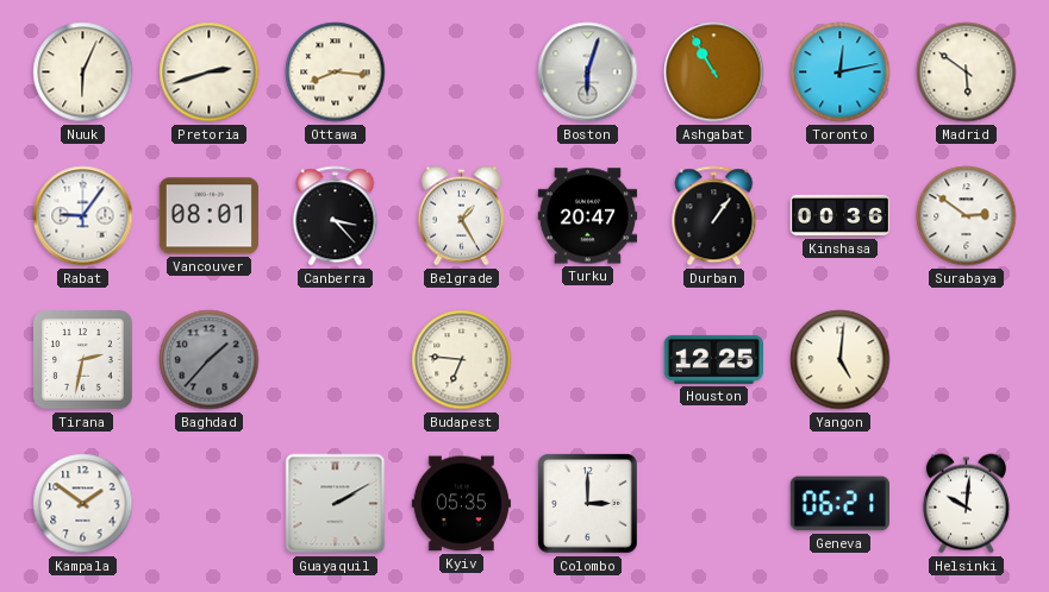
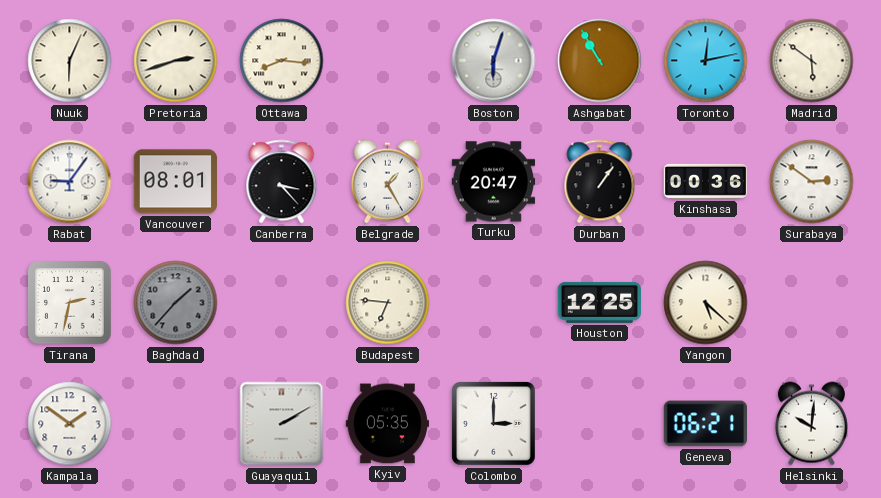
Yangon: 5:01 -> 5:22 (706, 303)
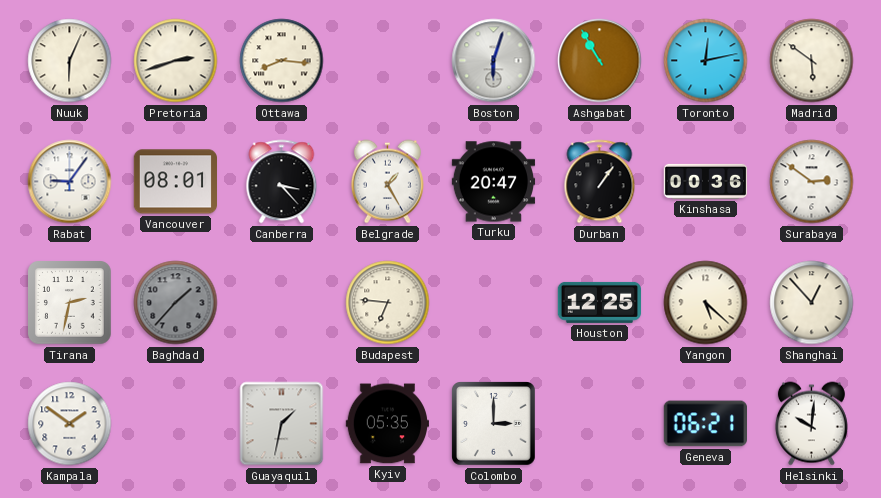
Shanghai: none -> 12:53 (812, 303)
Guayaquil: 2:10 -> 1:32 (282, 424)
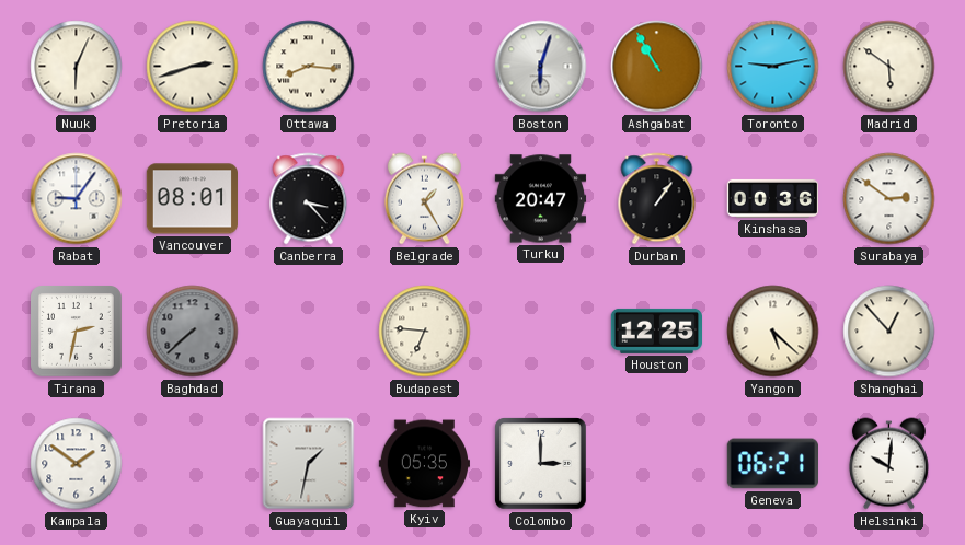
Toronto: 12:13 -> 9:13 (773, 67)
Baghdad: 1:37 -> 7:38 (193, 332)
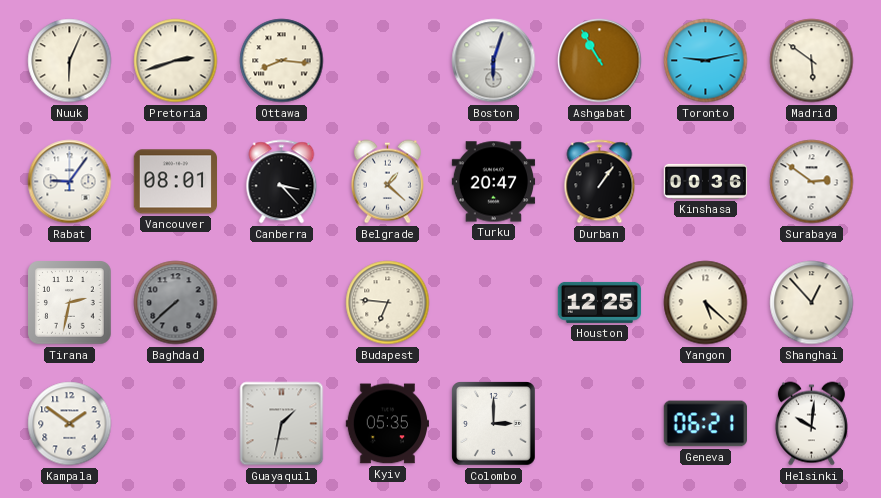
Belgrade: 1:25 -> 1:22 (387, 182)
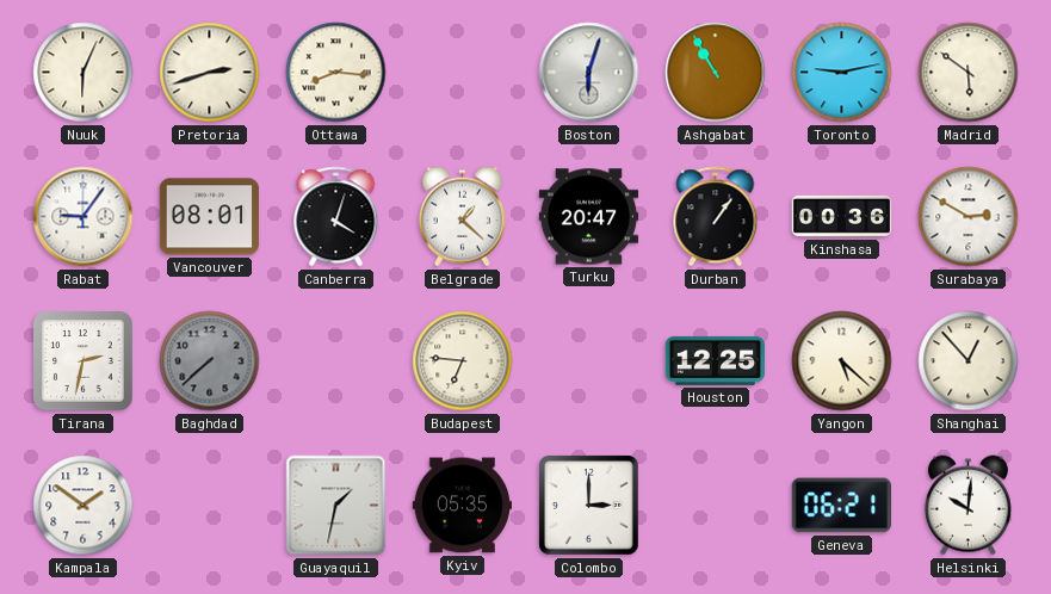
Canberra: 3:23 -> 4:03 (336, 217)
Surabaya: 2:51 -> 2:50 (969, 217)
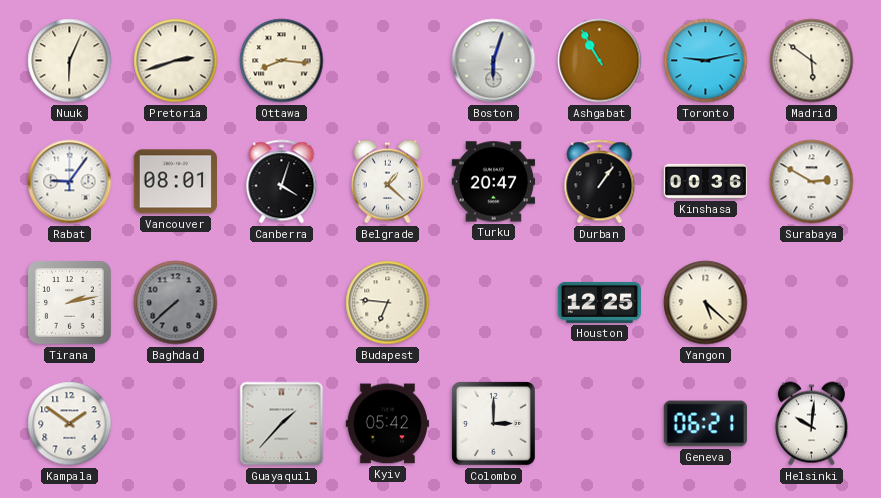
Tirana: 2:32 -> 2:13 (70, 303)
Shanghai: 12:53 -> none (969, 361)
Guayaquil: 1:32 -> 1:37 (282, 424)
Kyiv: 05:35 -> 05:42 (387, 424)
